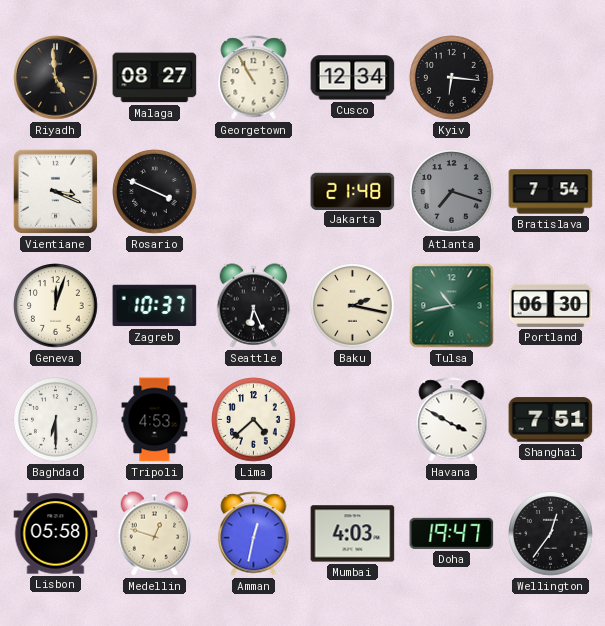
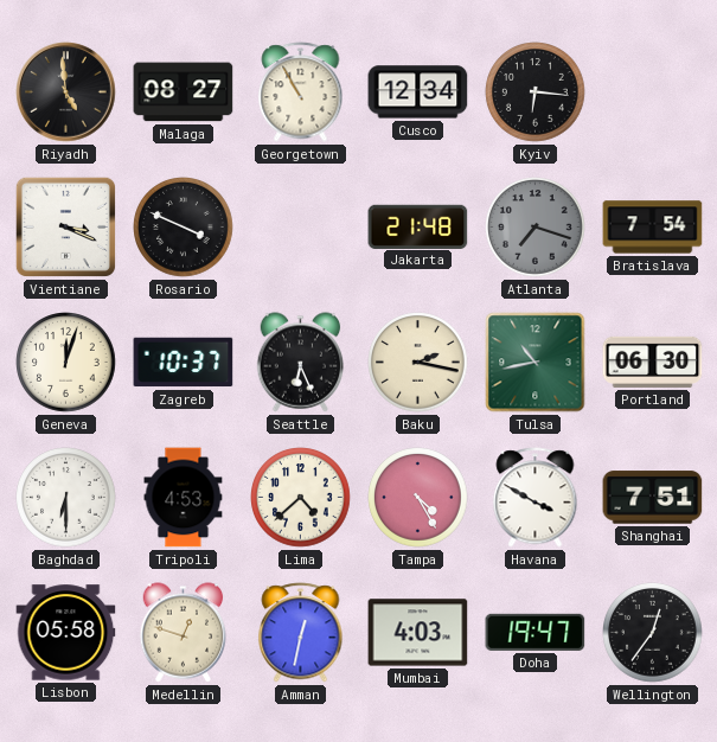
Tampa: none -> 4:25 (418, 498)
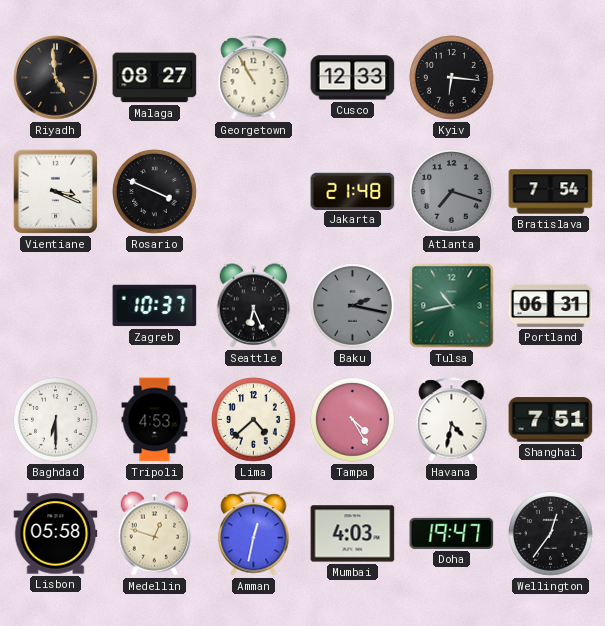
Cusco: 12:34 -> 12:33 (353, 78)
Geneva: 12:03 -> none (66, 363)
Baku dial: cream -> grey (353, 306)
Portland: 06:30 -> 06:31 (551, 305)
Havana: 3:50 -> 4:32 (452, 420)
